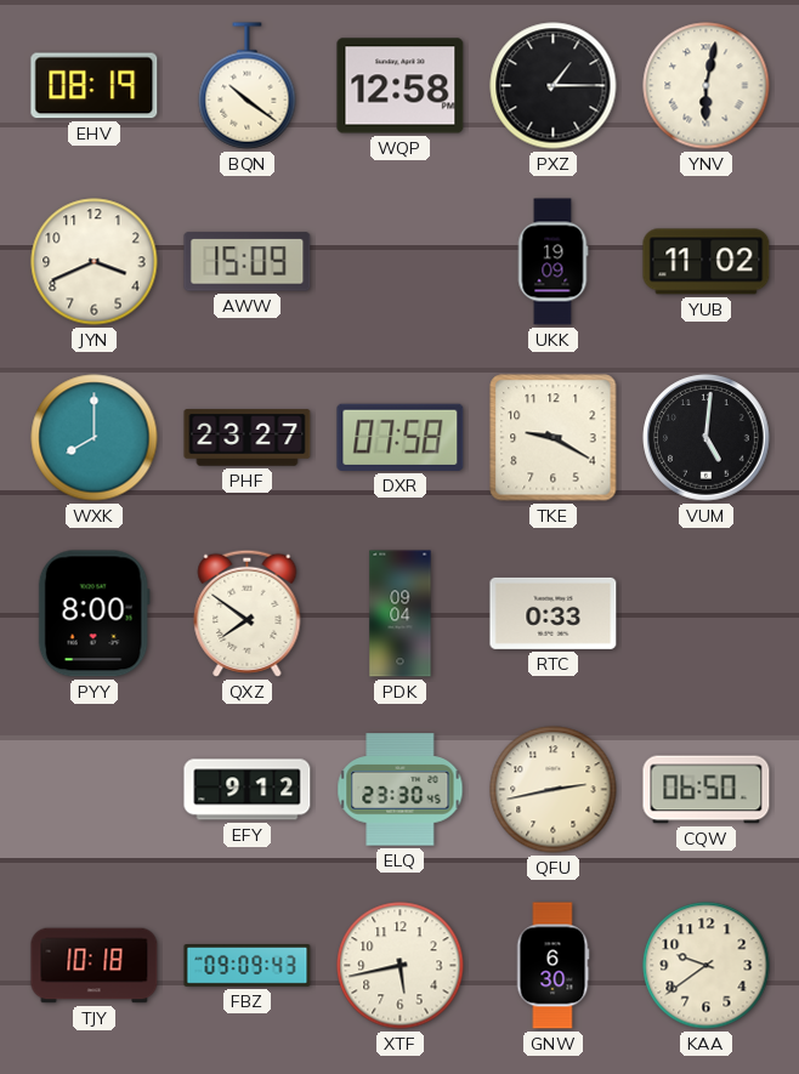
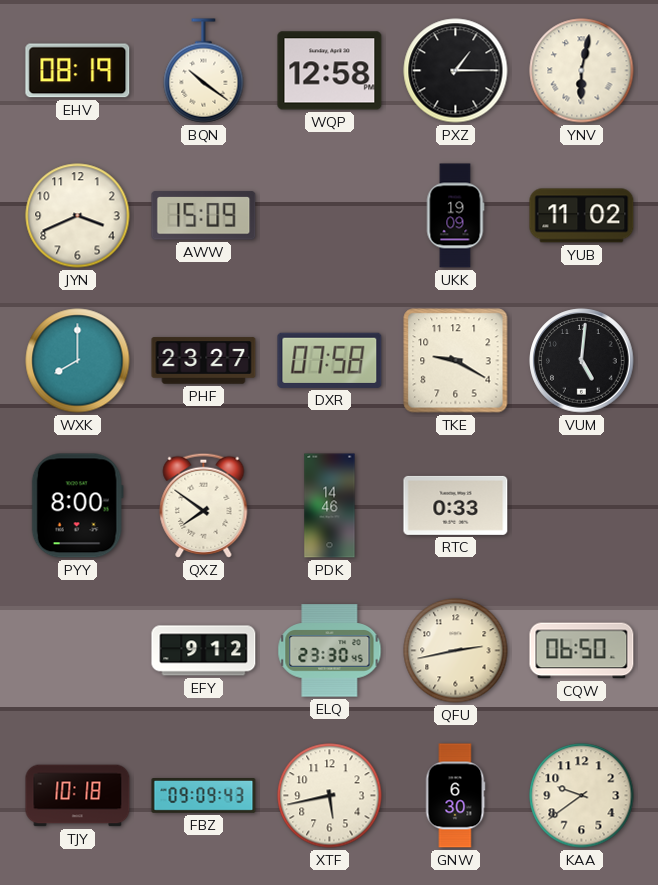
PDK: 09:04 -> 14:46 (330, 506)
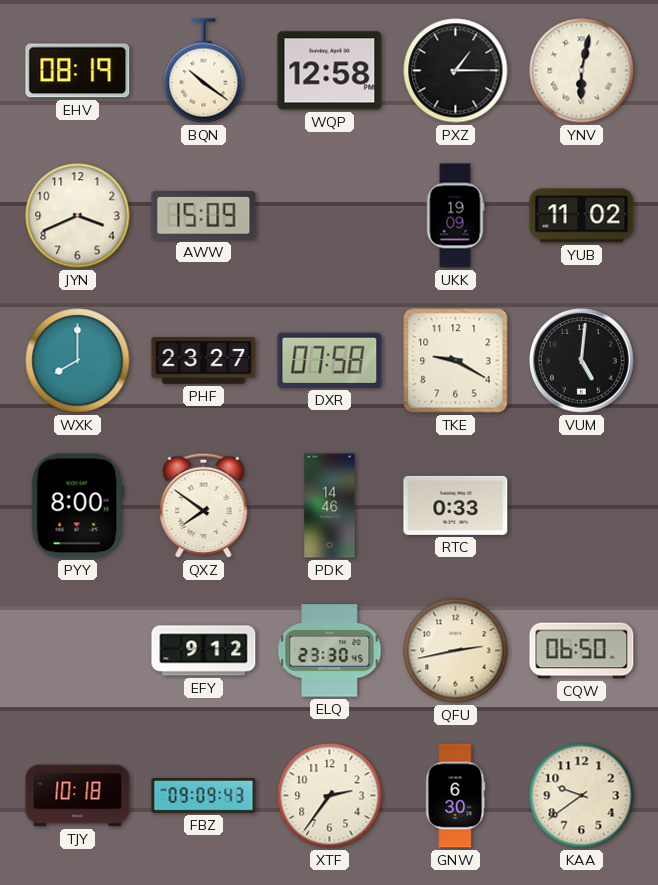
XTF: 5:43 -> 2:36 (330, 796)
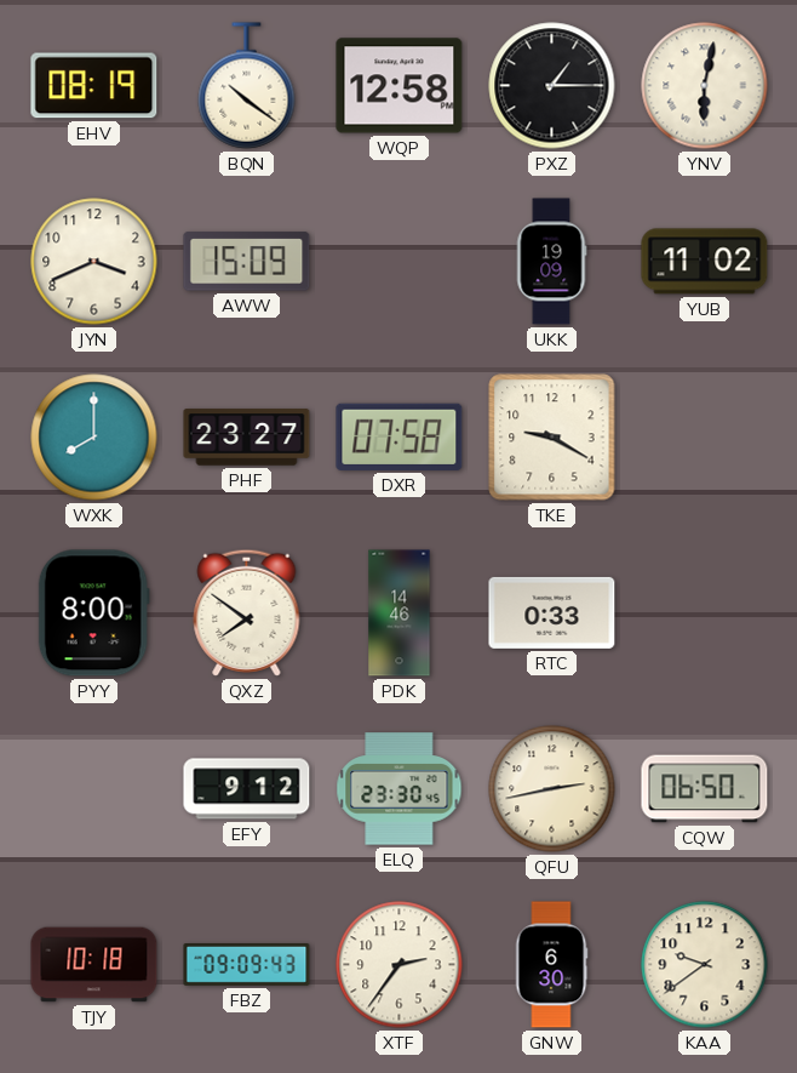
VUM: 5:01 -> none (582, 361)
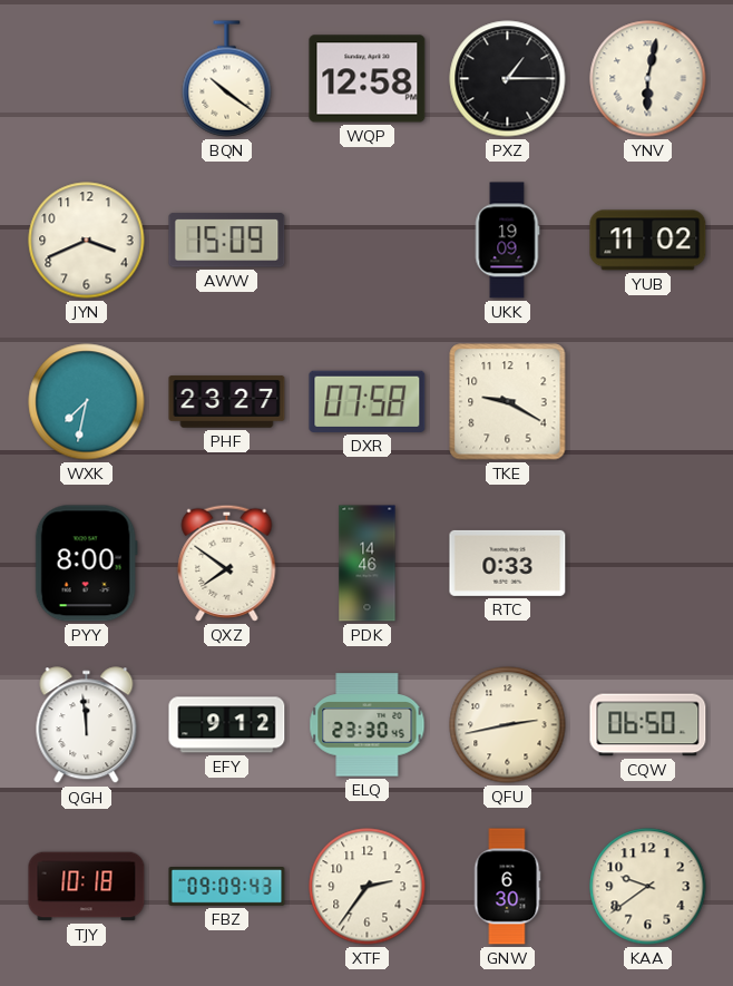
EHV: 08:19 -> none (94, 86)
WXK: 8:00 -> 7:32 (87, 402)
QGH: none -> 11:59 (87, 725)
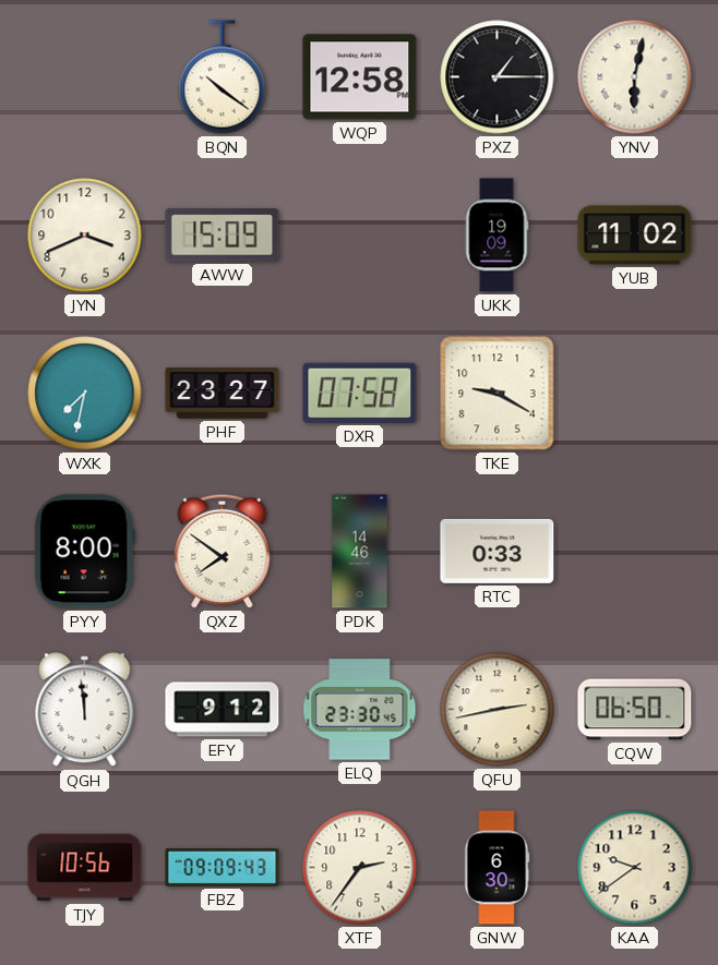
TJY: 10:18 -> 10:56 (85, 868)
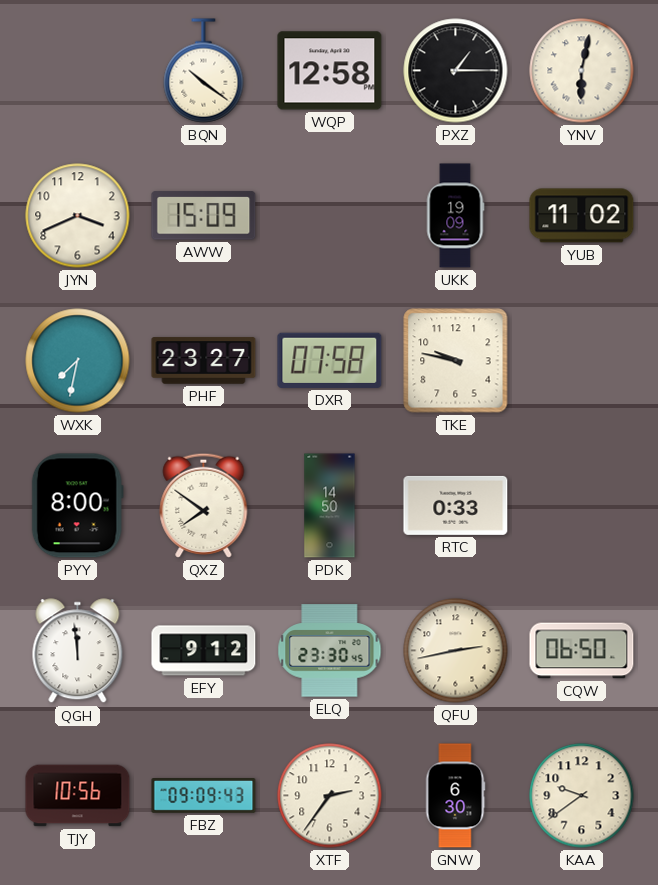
TKE: 9:20 -> 9:47 (456, 361)
PDK: 14:46 -> 14:50 (330, 506)
